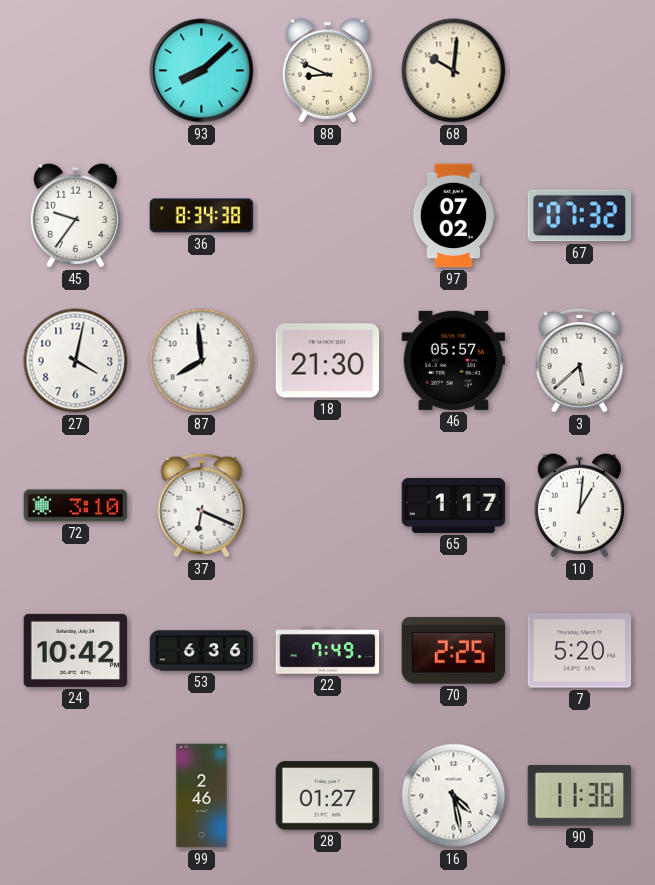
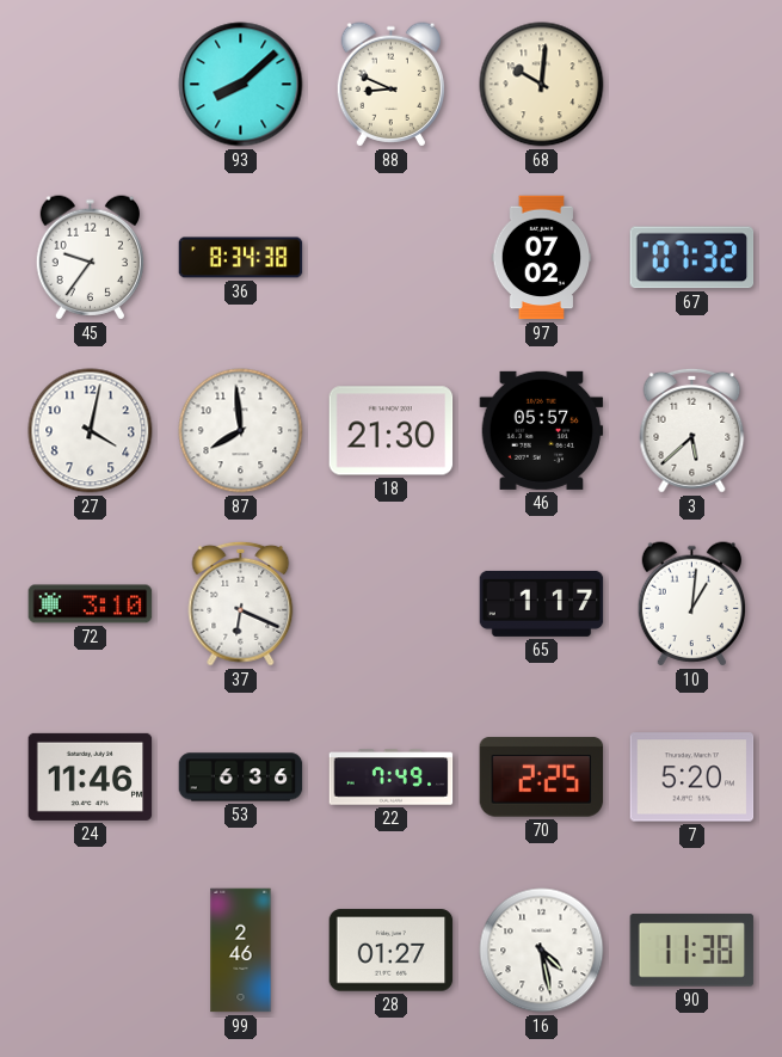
24: 10:42 -> 11:46 (91, 776)
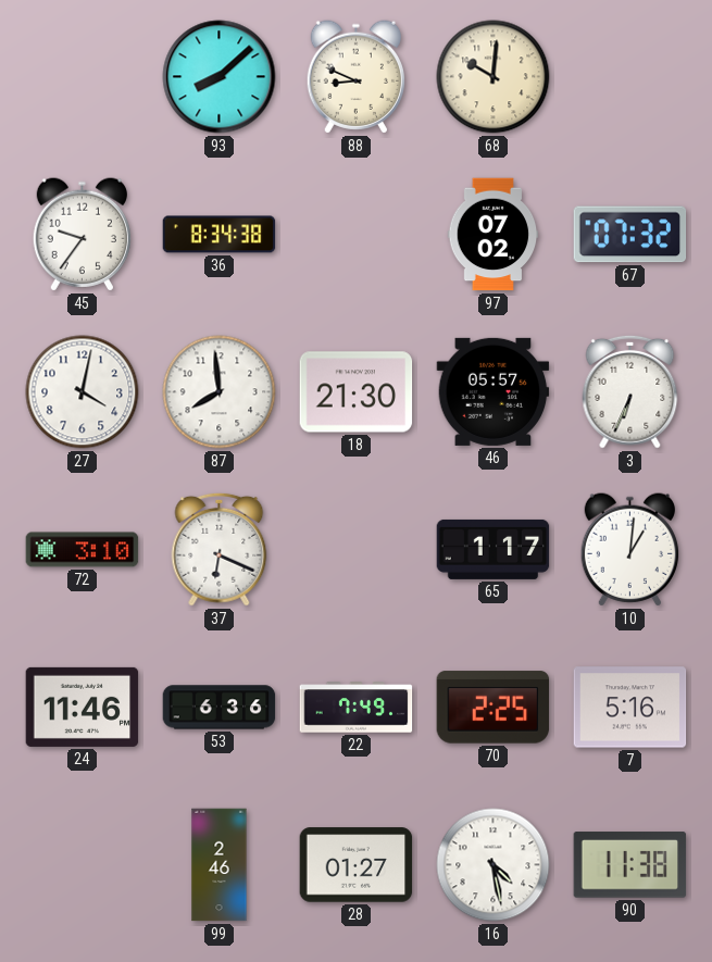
3: 5:38 -> 6:34 (630, 391)
7: 5:20 -> 5:16 (630, 708)
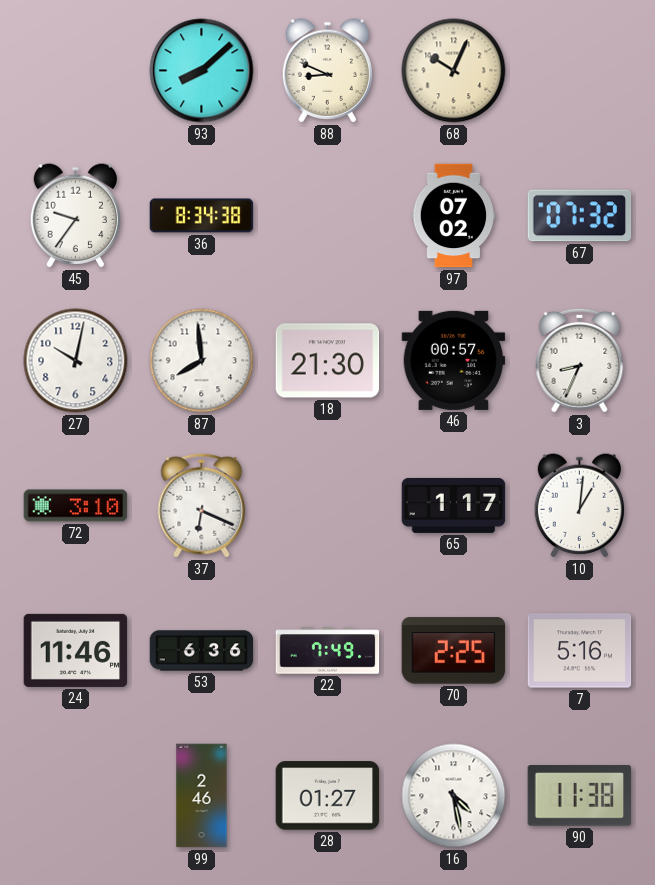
68: 10:01 -> 10:04 (454, 71)
27: 4:02 -> 10:02 (76, 361)
46: 05:57 -> 00:57 (454, 360)
3: 6:34 -> 8:34 (580, 360)
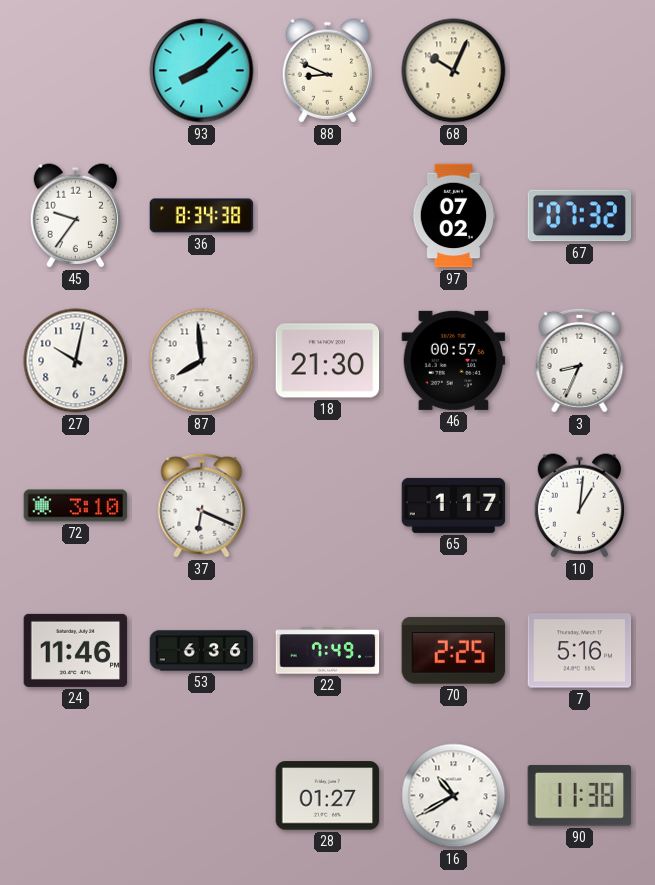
99: 2:46 -> none (202, 796)
16: 4:28 -> 10:40 (454, 796)
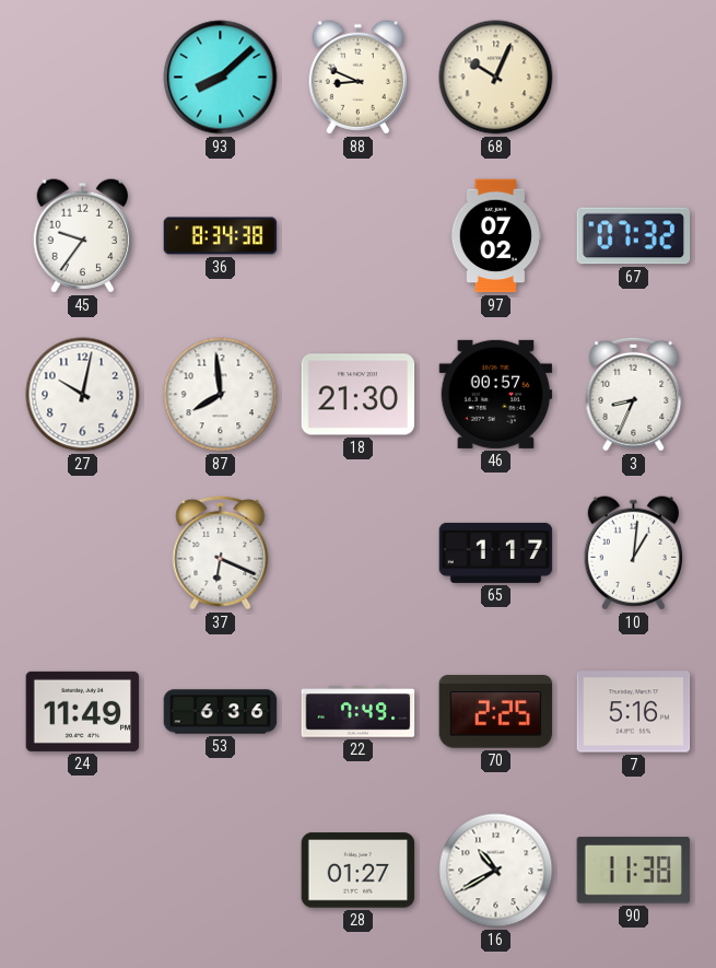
72: 3:10 -> none (76, 506)
24: 11:46 -> 11:49 (83, 711)
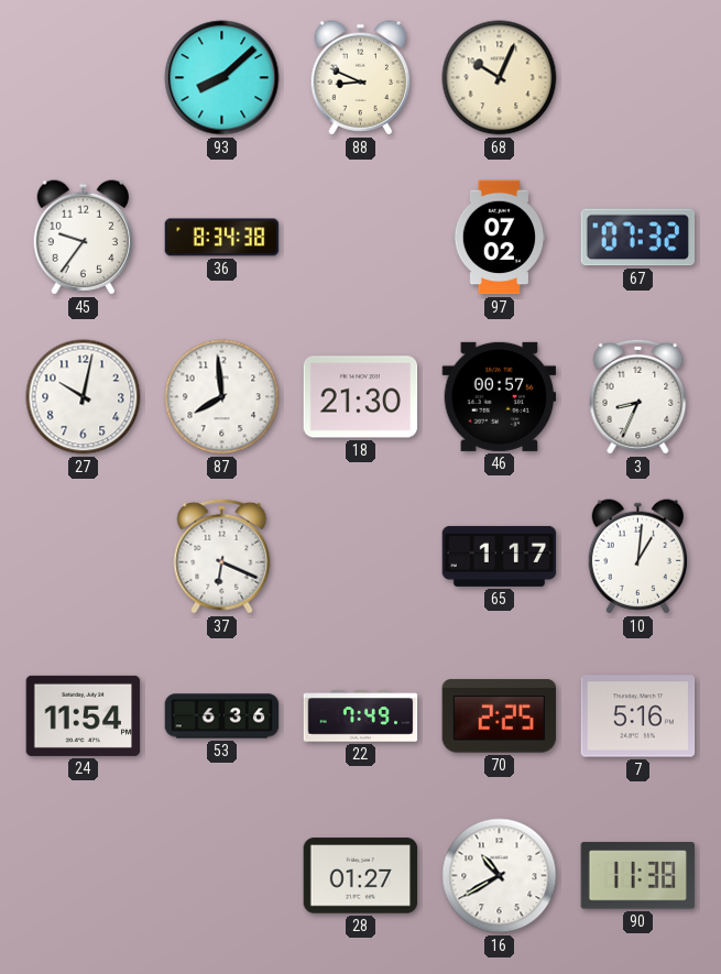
24: 11:49 -> 11:54 (84, 715)
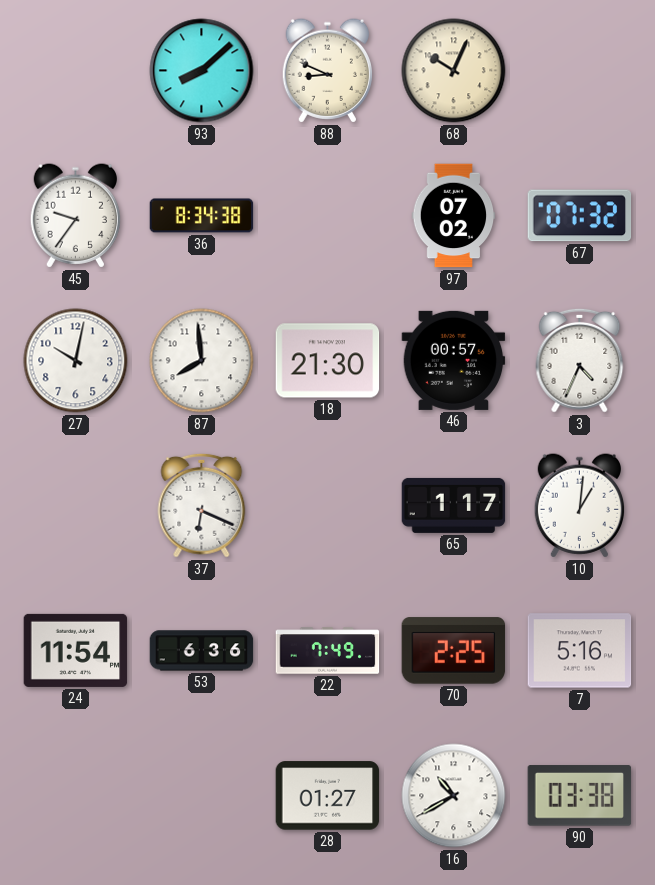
3: 8:34 -> 4:34 (580, 360)
90: 11:38 -> 03:38 (580, 796)
